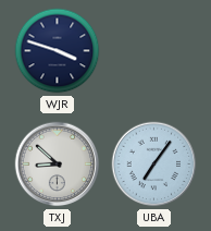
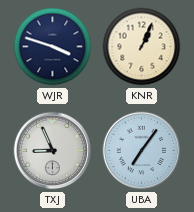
KNR: none -> 1:04 (142, 47)
TXJ: 8:52 -> 8:56 (53, 151)
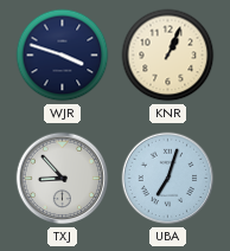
TXJ: 8:56 -> 8:53 (63, 179)
UBA: 7:06 -> 7:03 (168, 179)
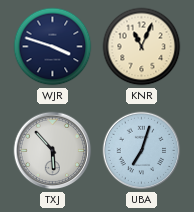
KNR: 1:04 -> 11:04 (142, 47)
TXJ: 8:53 -> 5:53 (53, 151)
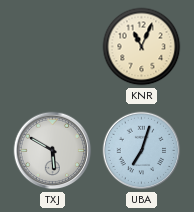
WJR: 3:48 -> none (53, 47)
TXJ: 5:53 -> 5:50 (53, 151)
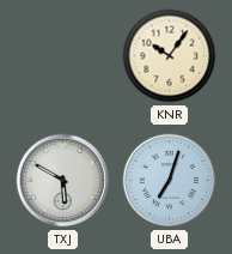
KNR: 11:04 -> 10:06 (170, 56)
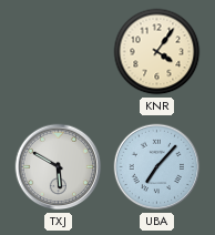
KNR: 10:06 -> 4:06 (157, 52)
UBA: 7:03 -> 7:07 (157, 167)
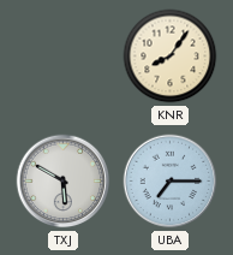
KNR: 4:06 -> 8:06 (171, 57)
UBA: 7:07 -> 7:15 (171, 182)
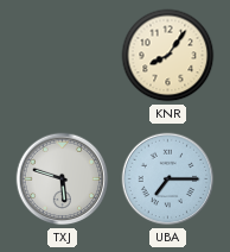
TXJ: 5:50 -> 5:48 (63, 179)
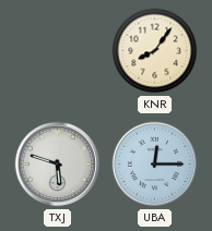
UBA: 7:15 -> 12:15 (155, 165)
